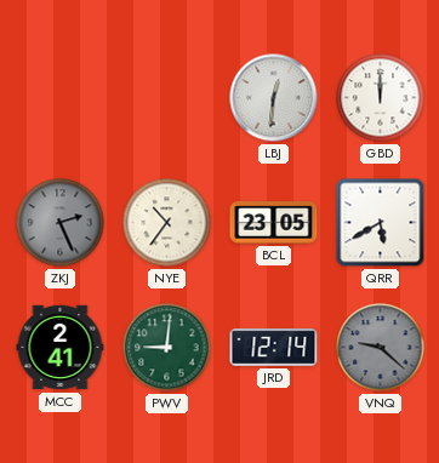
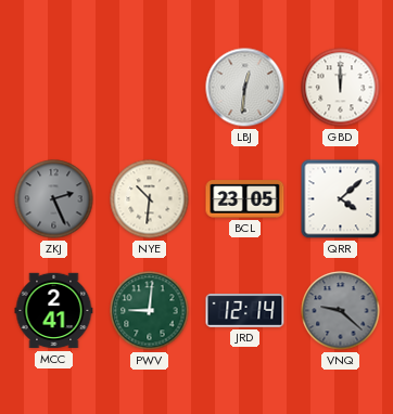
NYE: 10:36 -> 10:31 (150, 199)
QRR: 5:40 -> 4:08 (341, 199)
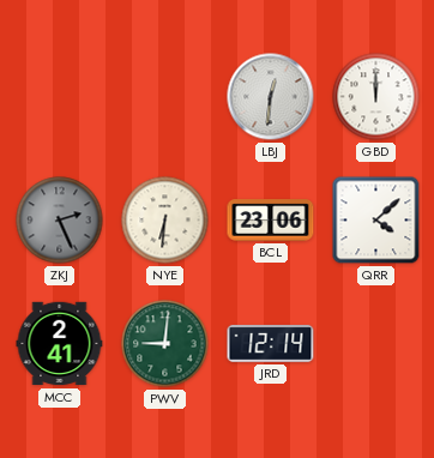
NYE: 10:31 -> 6:31 (165, 221)
BCL: 23:05 -> 23:06 (271, 221)
VNQ: 9:22 -> none (341, 311)
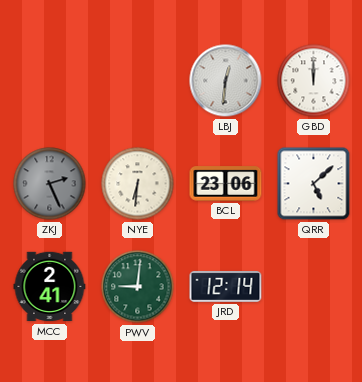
QRR: 4:08 -> 5:08 (314, 184)
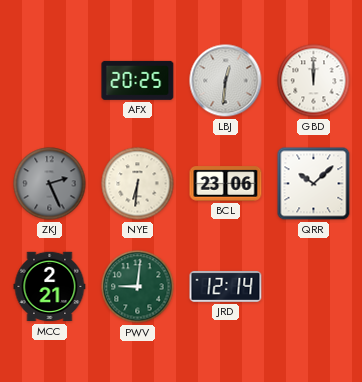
AFX: none -> 20:25 (138, 80)
QRR: 5:08 -> 10:08 (314, 184)
MCC: 2:41 -> 2:21 (50, 287)
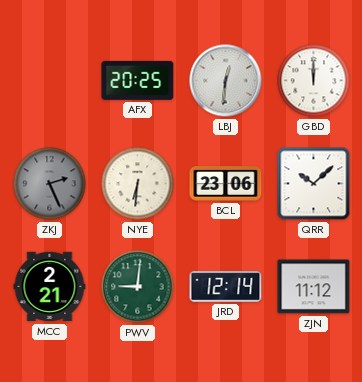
ZJN: none -> 11:12 (314, 287)
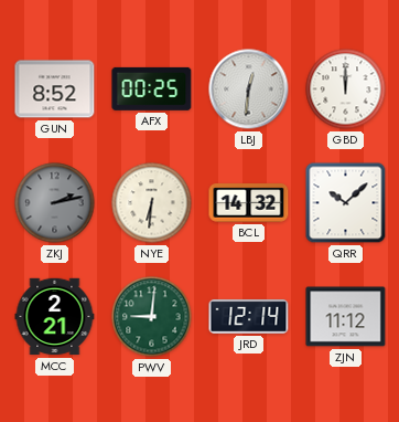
GUN: none -> 8:52 (55, 89)
AFX: 20:25 -> 00:25 (152, 88)
ZKJ: 2:26 -> 2:13 (55, 203)
BCL: 23:06 -> 14:32 (249, 203)
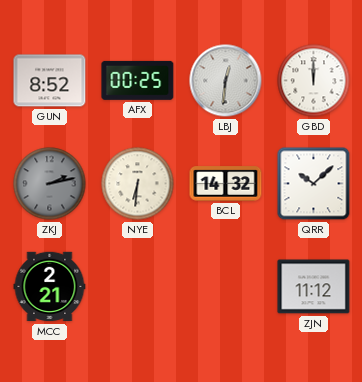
PWV: 9:01 -> none (152, 317)
JRD: 12:14 -> none (249, 317)
